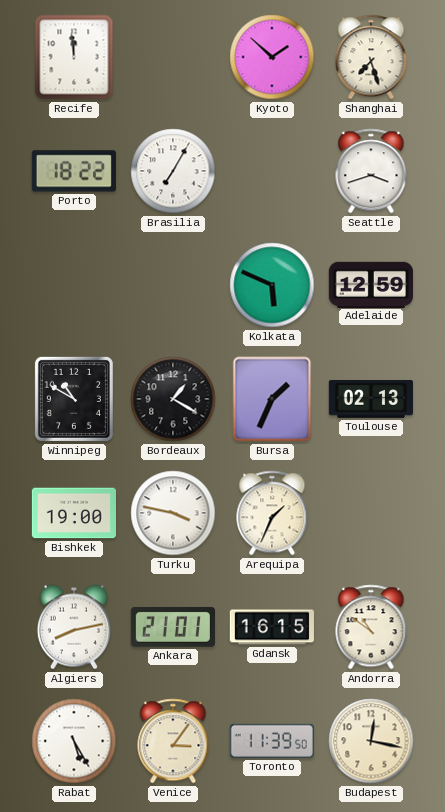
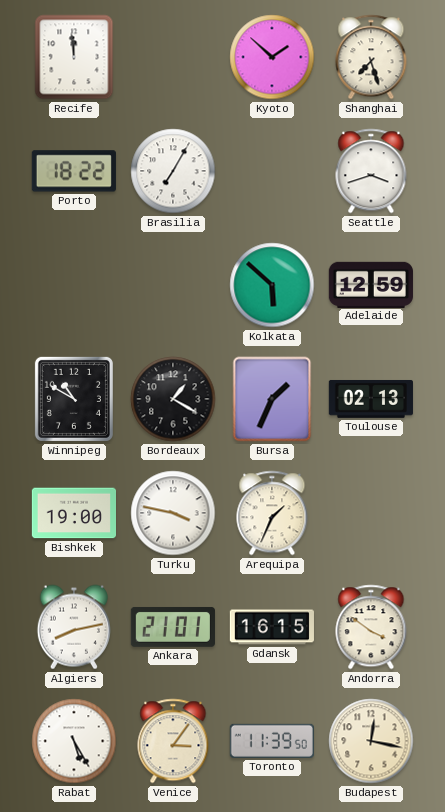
Kolkata: 5:49 -> 5:52 (272, 285)
Andorra: 10:51 -> 3:51 (371, 627)
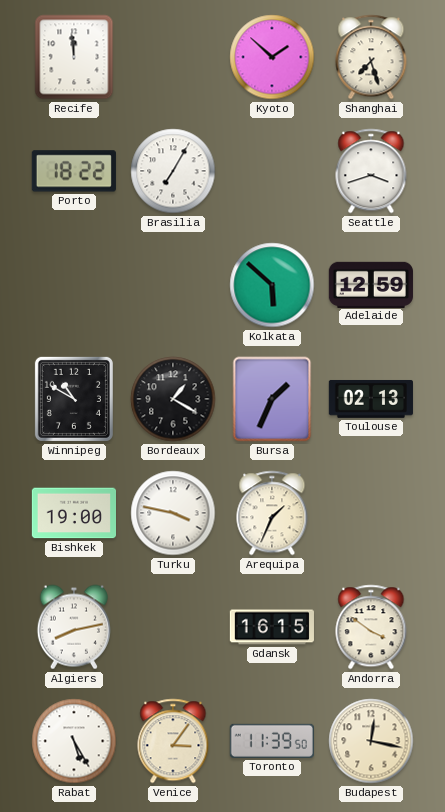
Ankara: 21:01 -> none (173, 627)
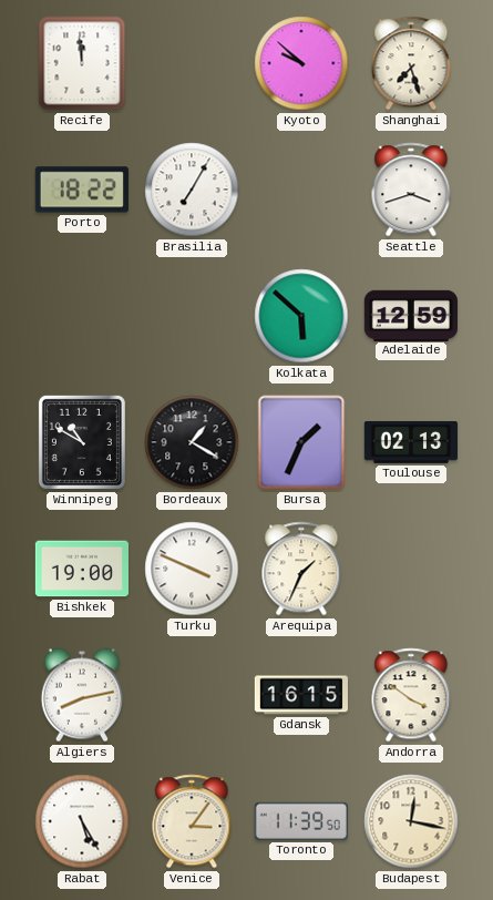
Kyoto: 1:52 -> 9:52 (301, 63)
Turku: 3:47 -> 3:49 (192, 569)
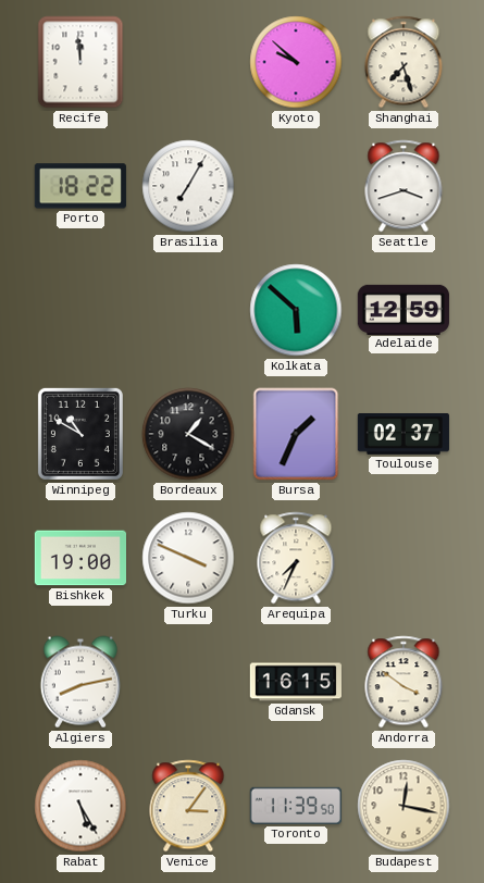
Toulouse: 02:13 -> 02:37 (402, 434)
Arequipa: 1:34 -> 7:34 (296, 558)
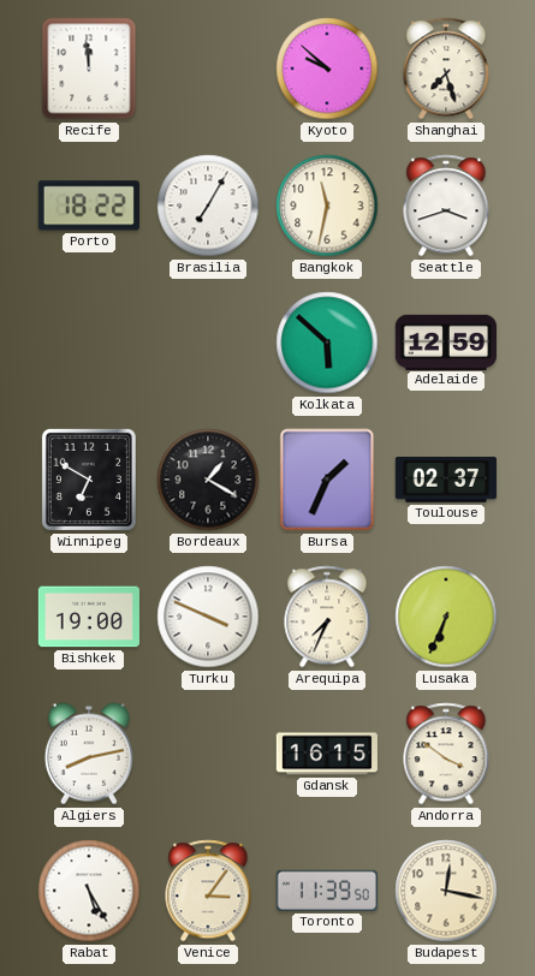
Bangkok: none -> 11:32 (327, 206)
Winnipeg: 10:50 -> 6:50 (89, 480)
Lusaka: none -> 6:34 (446, 617)
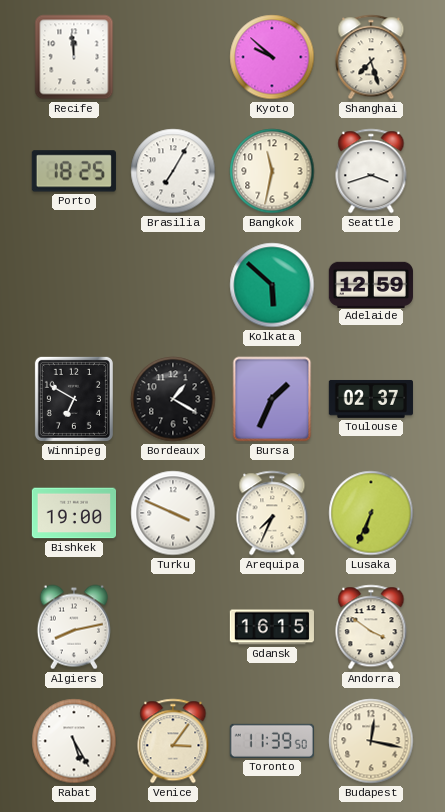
Porto: 18:22 -> 18:25 (74, 171)
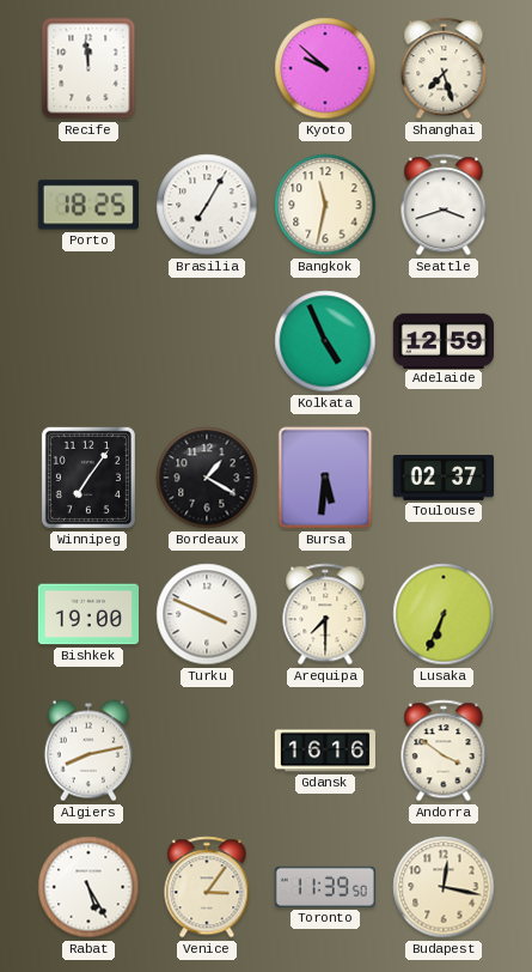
Kolkata: 5:52 -> 4:56 (325, 341)
Winnipeg: 6:50 -> 7:06 (88, 478)
Bursa: 1:34 -> 5:31 (325, 478)
Arequipa: 7:34 -> 7:30 (325, 614)
Gdansk: 16:15 -> 16:16 (325, 751)
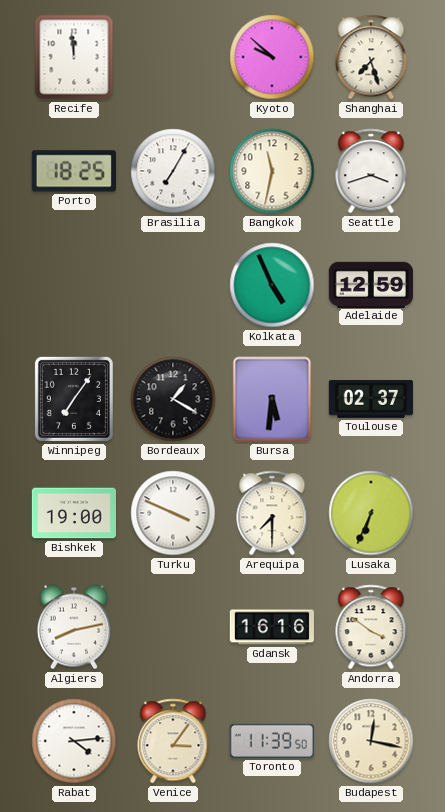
Rabat: 5:25 -> 4:14 (74, 741)
